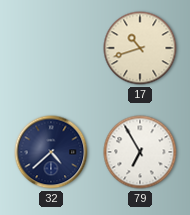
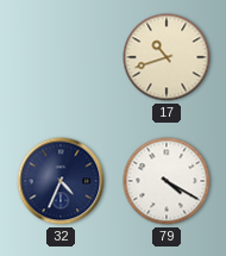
32: 4:38 -> 4:34 (61, 181)
79: 6:55 -> 4:20 (167, 181)
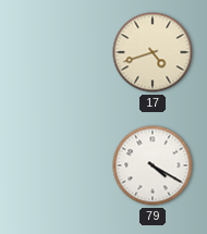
17: 10:42 -> 4:42 (153, 52)
32: 4:34 -> none (61, 181)
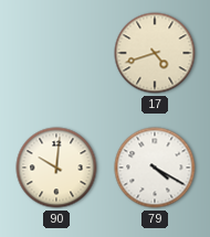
90: none -> 10:01 (56, 168)
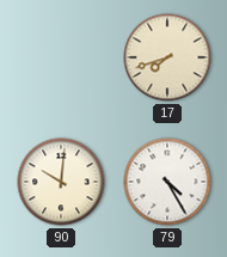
17: 4:42 -> 7:42 (167, 57)
79: 4:20 -> 4:25 (167, 182)
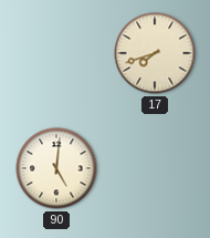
90: 10:01 -> 5:01 (56, 168)
79: 4:25 -> none (167, 182)
